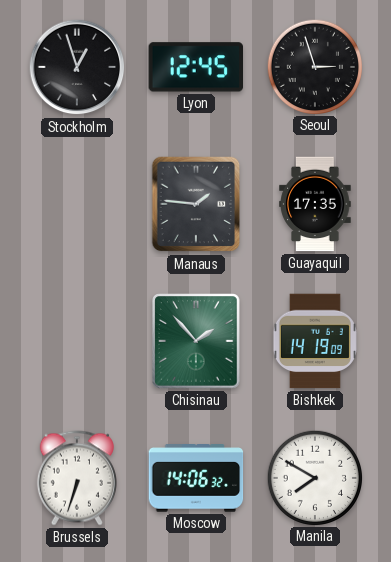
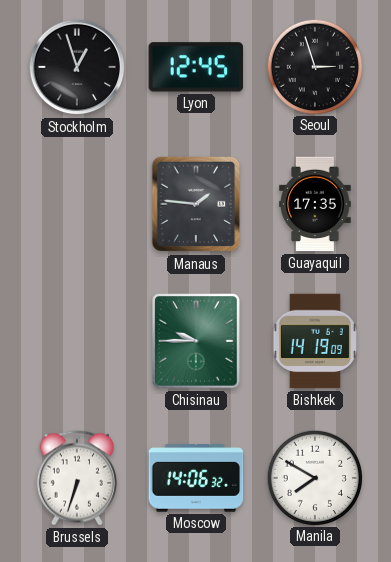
Chisinau: 1:53 -> 9:45 (196, 341)
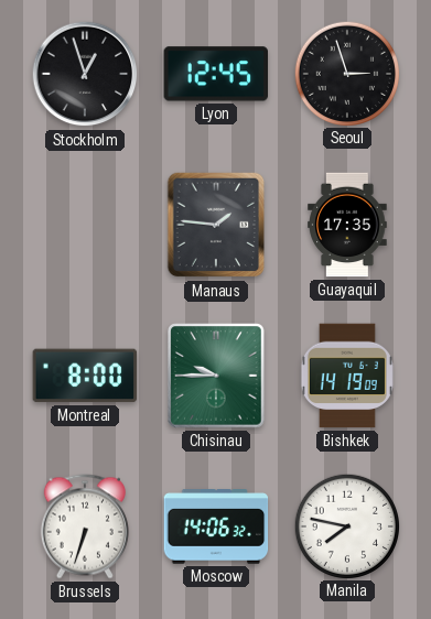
Montreal: none -> 8:00 (85, 376)
Manila: 7:50 -> 7:47 (346, 525)
